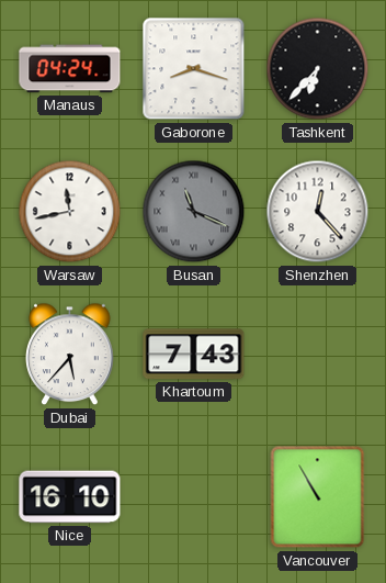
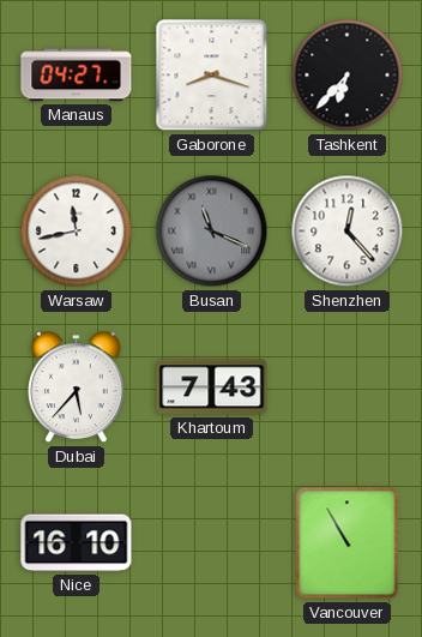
Manaus: 04:24 -> 04:27 (77, 76)
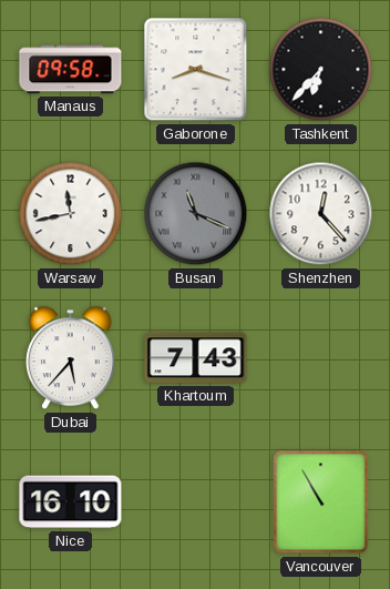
Manaus: 04:27 -> 09:58 (71, 70)
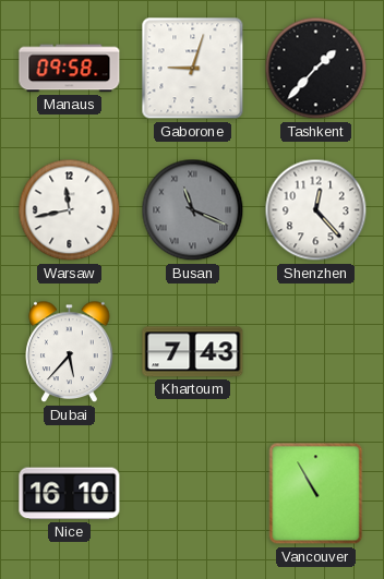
Gaborone: 8:18 -> 9:03 (193, 69)
Tashkent: 6:37 -> 1:37 (316, 69)
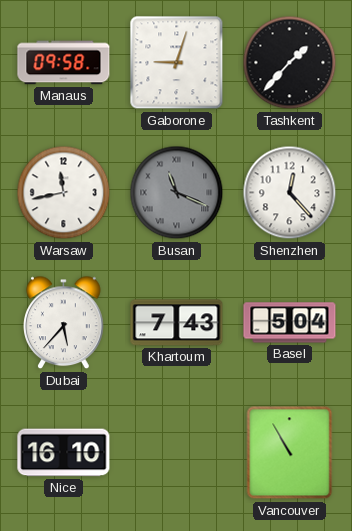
Basel: none -> 5:04 (290, 323)
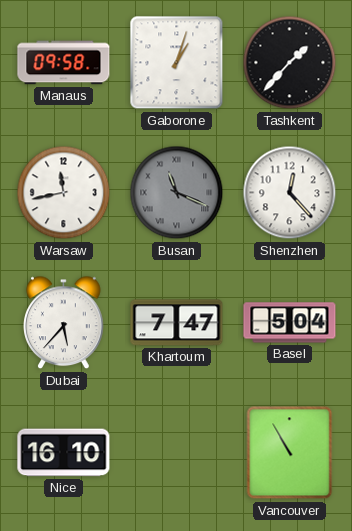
Gaborone: 9:03 -> 1:03 (177, 63)
Khartoum: 7:43 -> 7:47 (177, 323)
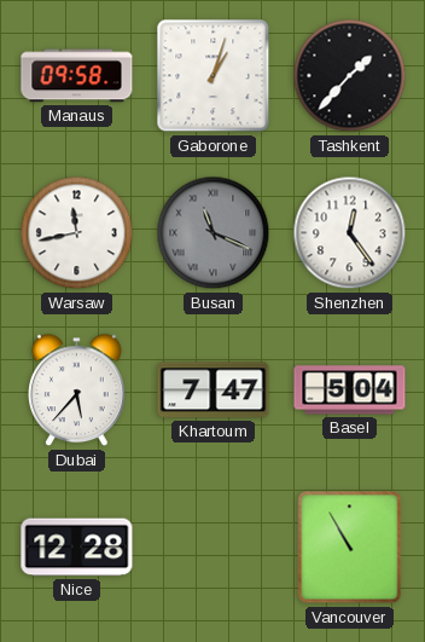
Shenzhen: 12:23 -> 12:24 (350, 233)
Nice: 16:10 -> 12:28 (77, 548)
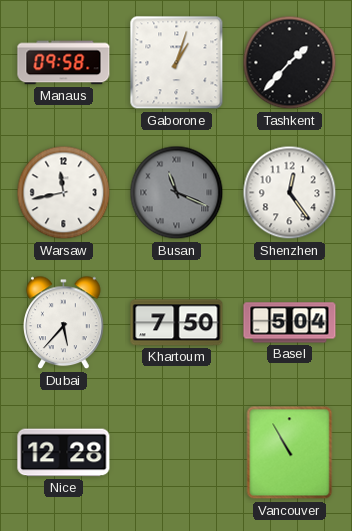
Khartoum: 7:47 -> 7:50 (177, 323)
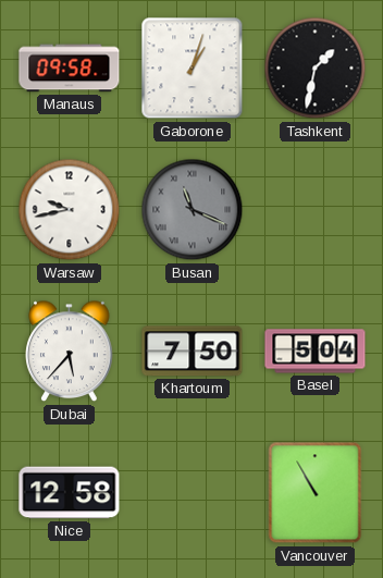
Tashkent: 1:37 -> 1:32 (316, 69)
Warsaw: 11:43 -> 9:43 (70, 210)
Shenzhen: 12:24 -> none (290, 193)
Nice: 12:28 -> 12:58 (70, 493)
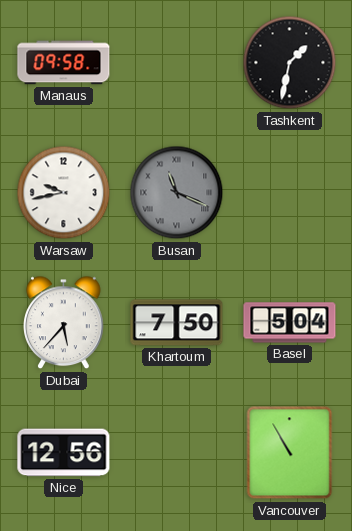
Gaborone: 1:03 -> none (193, 69)
Nice: 12:58 -> 12:56 (64, 453)
